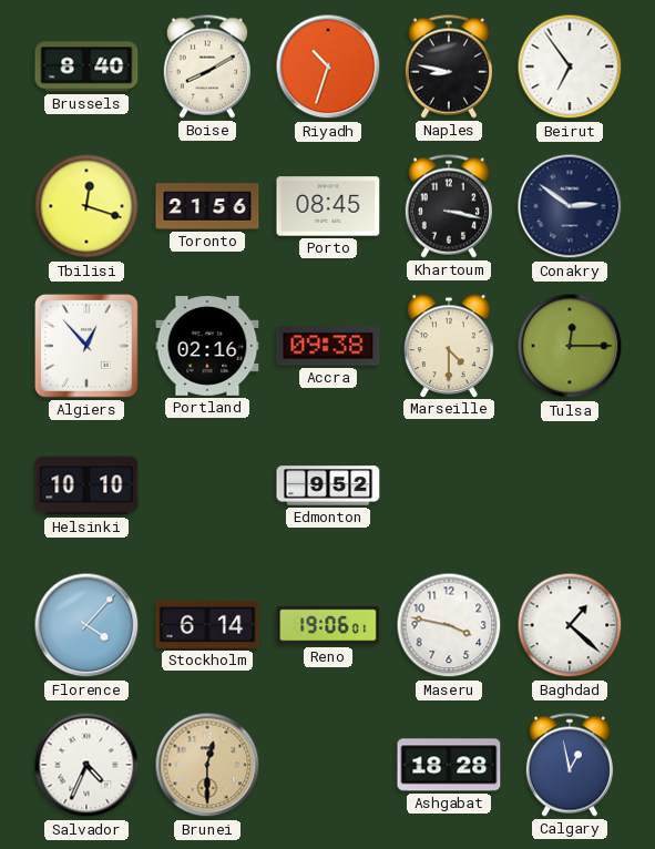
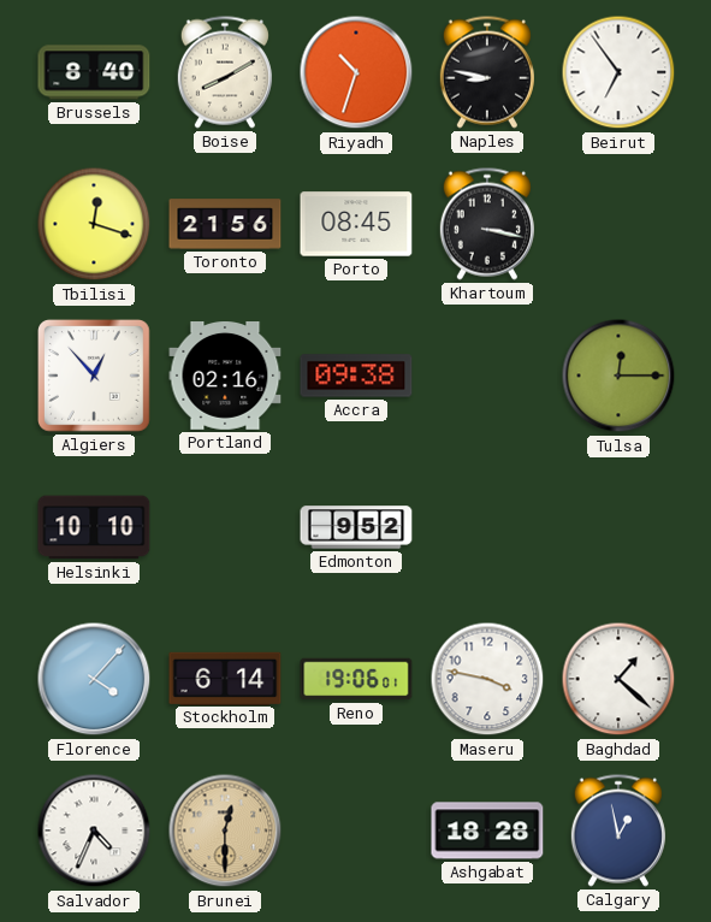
Conakry: 2:51 -> none (570, 206)
Marseille: 4:30 -> none (449, 346)
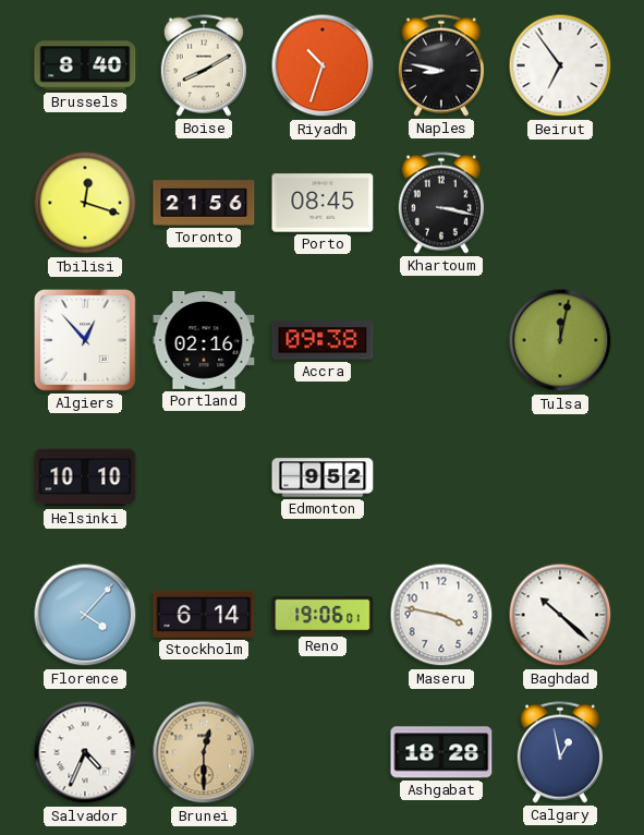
Tulsa: 12:15 -> 12:02 (560, 340)
Baghdad: 1:22 -> 10:22 (560, 615)
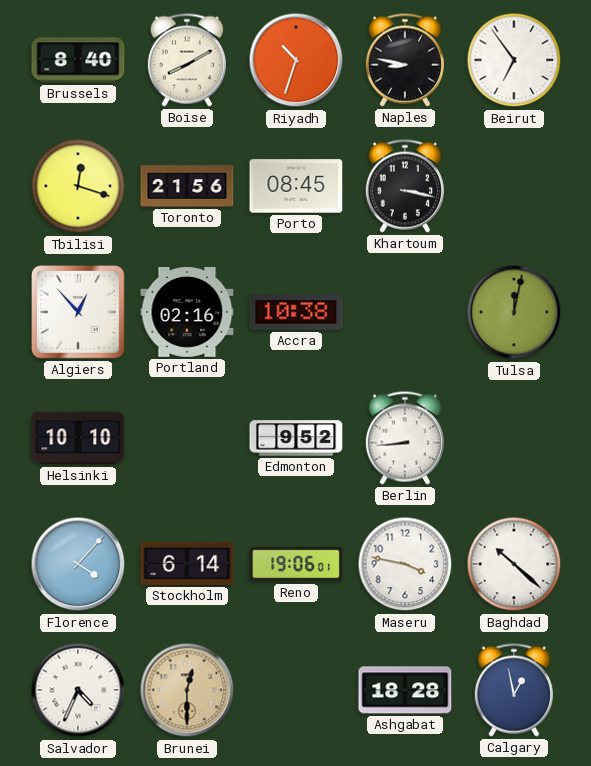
Accra: 09:38 -> 10:38 (296, 312)
Berlin: none -> 8:44 (405, 438)
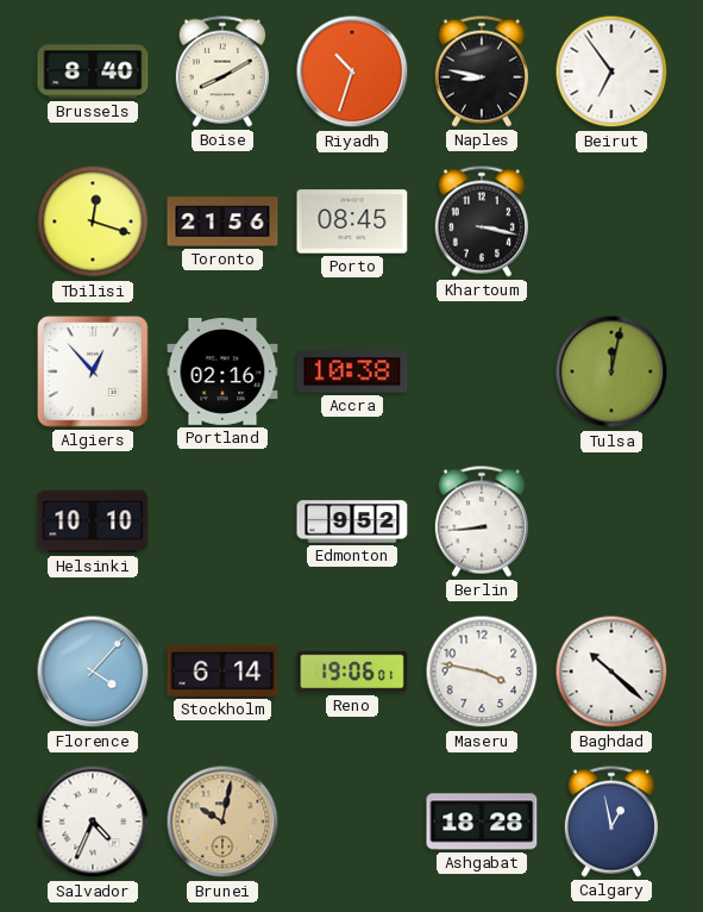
Brunei: 12:30 -> 10:02 (222, 822)
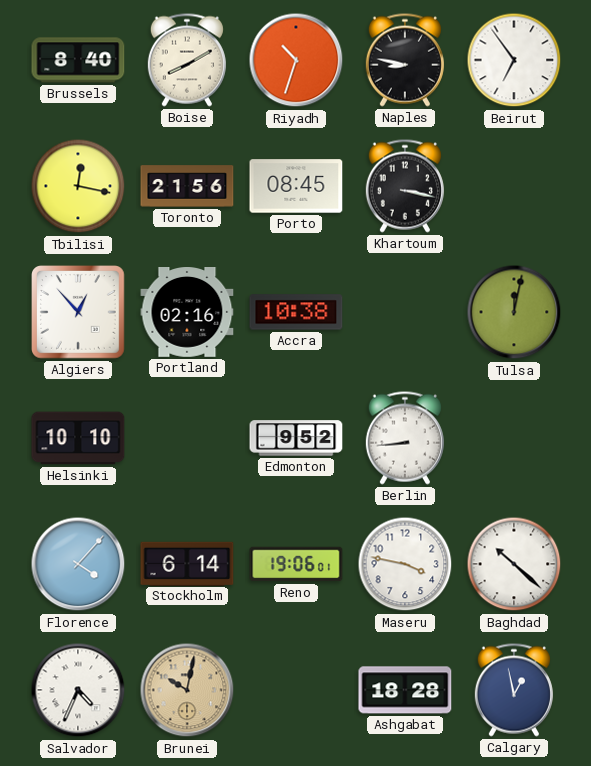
Tbilisi: 12:18 -> 12:17 (78, 186)
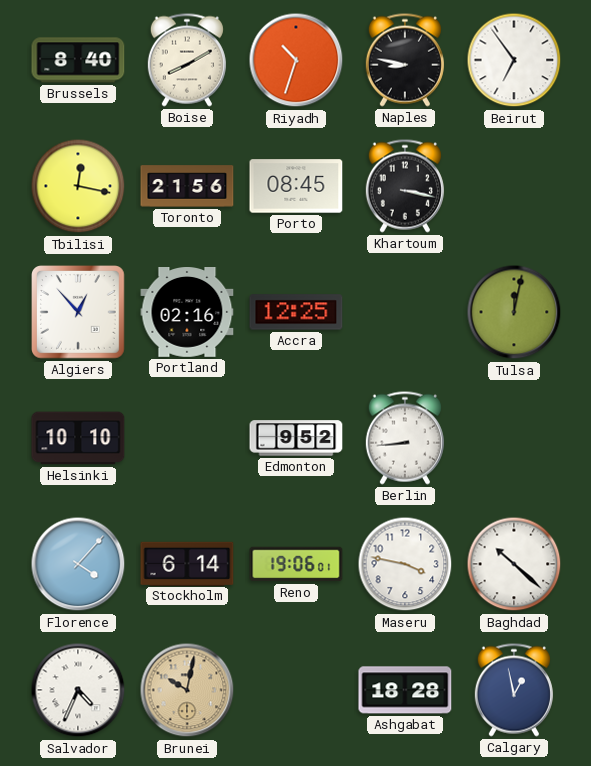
Accra: 10:38 -> 12:25 (296, 312)
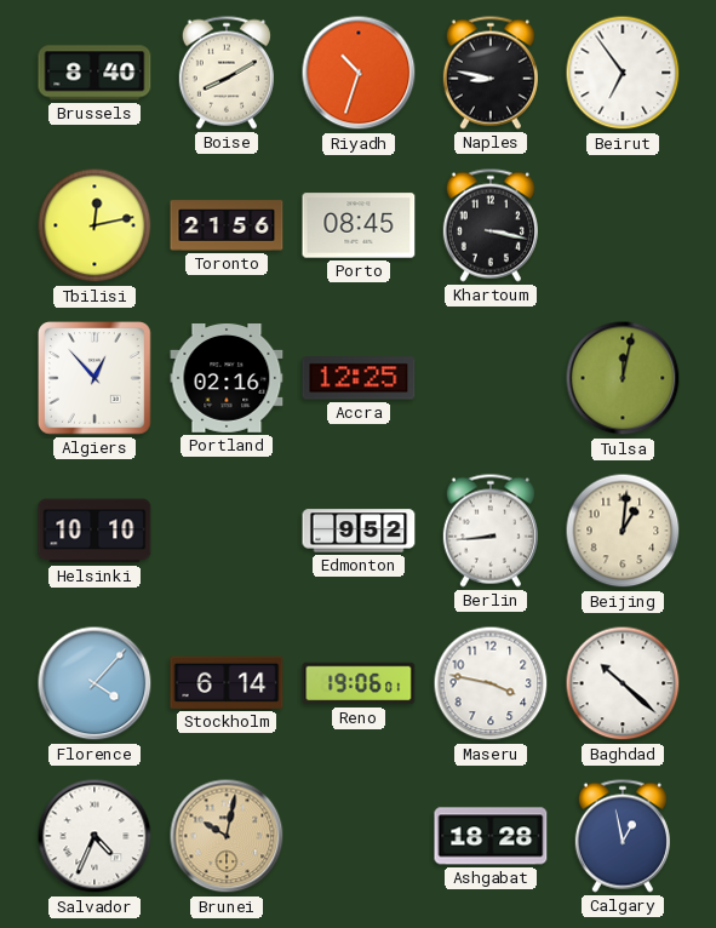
Tbilisi: 12:17 -> 12:13 (94, 225)
Beijing: none -> 1:01 (623, 531)
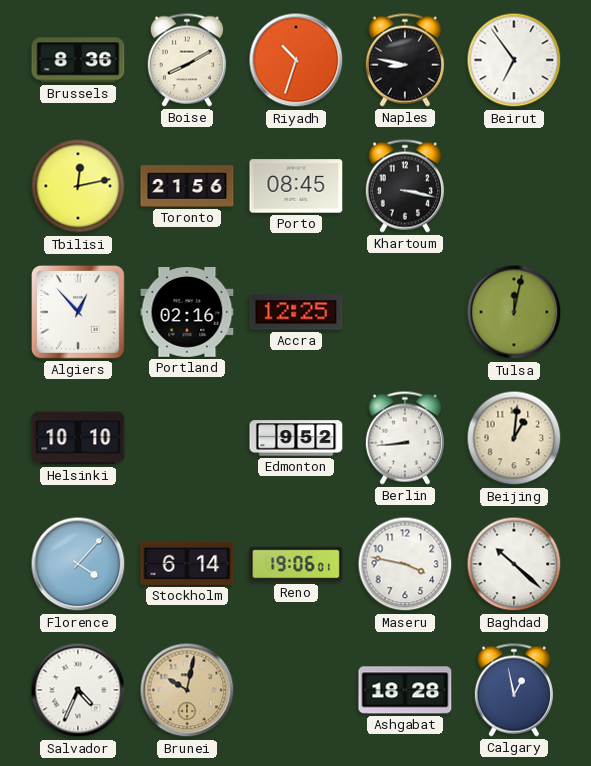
Brussels: 8:40 -> 8:36 (78, 60)
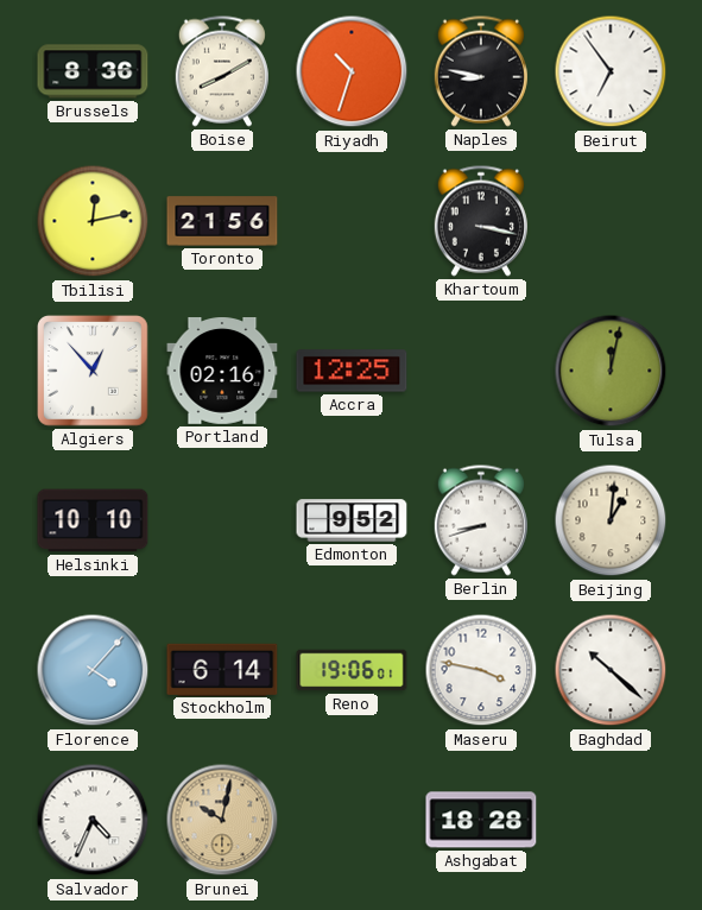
Porto: 08:45 -> none (296, 186)
Berlin: 8:44 -> 8:42 (481, 520)
Calgary: 12:58 -> none (514, 690)
